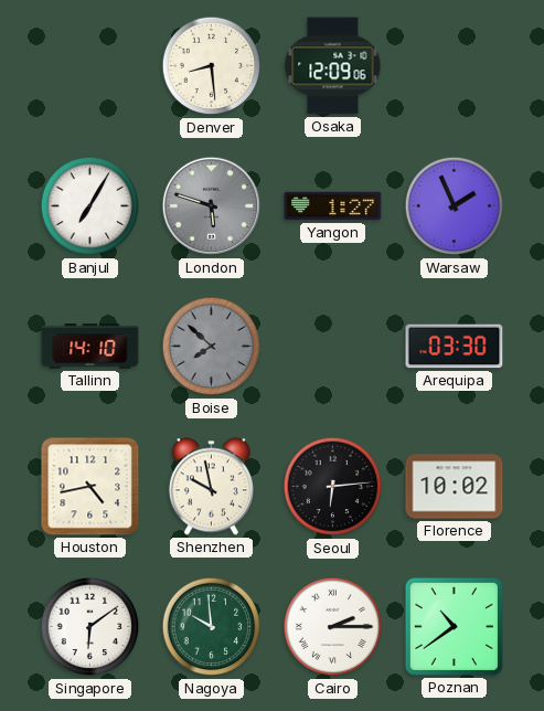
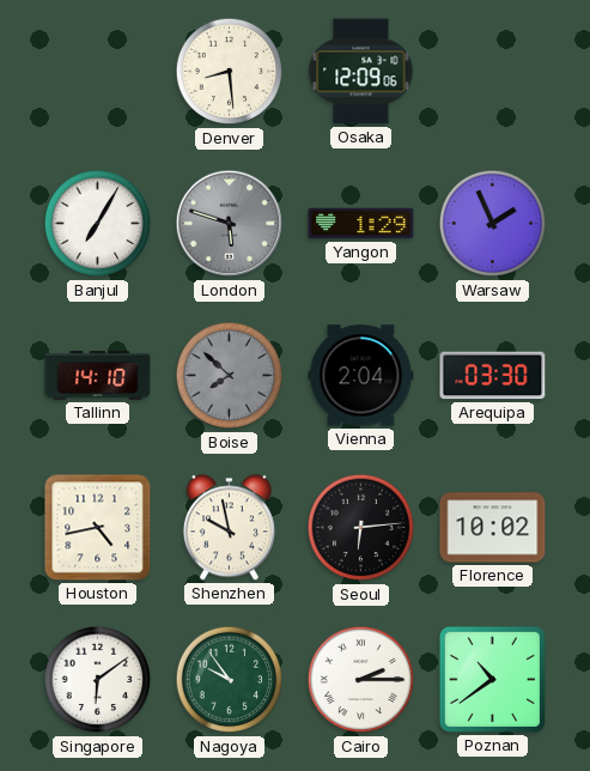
Yangon: 1:27 -> 1:29 (361, 224)
Vienna: none -> 2:04 (361, 376)
Nagoya: 9:59 -> 9:54 (230, 680)
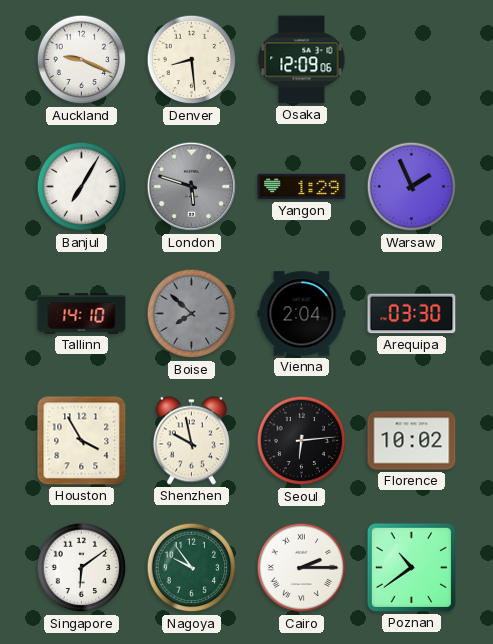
Auckland: none -> 9:19 (82, 60)
Houston: 4:43 -> 3:55 (82, 441)
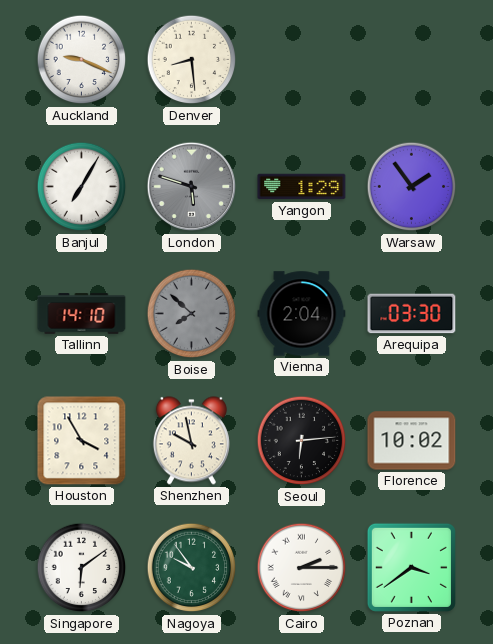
Osaka: 12:09 -> none (302, 60)
Warsaw: 1:56 -> 1:54 (412, 187)
Poznan: 10:39 -> 3:39 (411, 567)
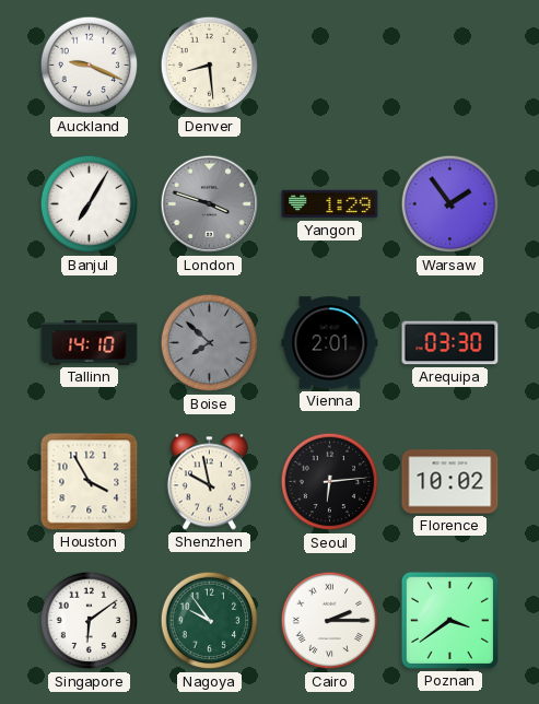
London: 5:48 -> 3:48 (210, 204)
Vienna: 2:04 -> 2:01 (330, 343)
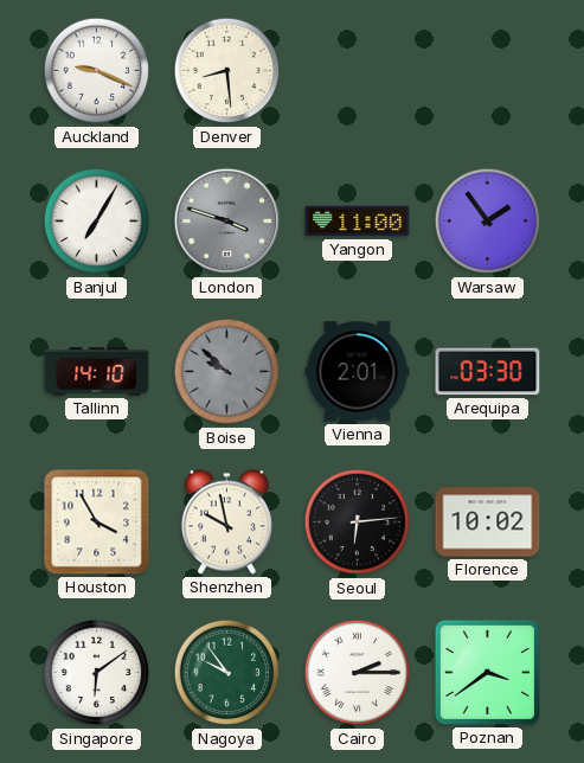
Yangon: 1:29 -> 11:00 (358, 222)
Boise: 7:52 -> 9:52 (227, 372)
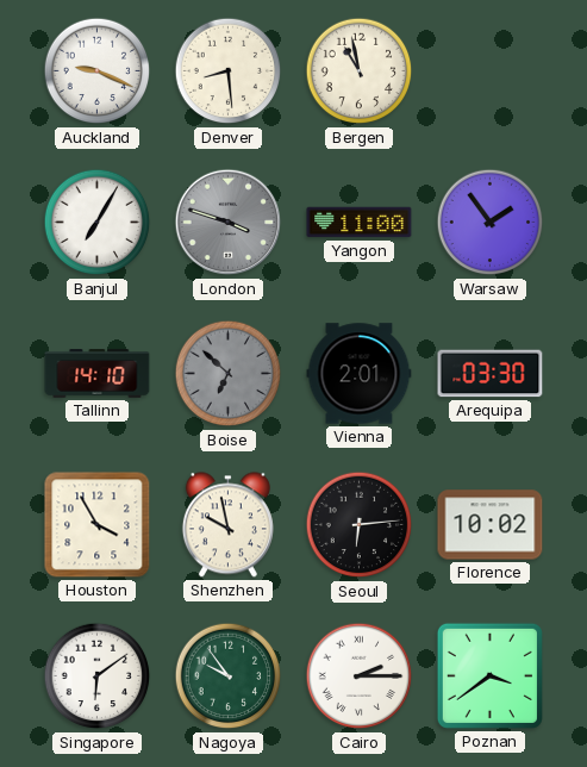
Bergen: none -> 10:58 (360, 71)
Boise: 9:52 -> 6:52 (229, 374)
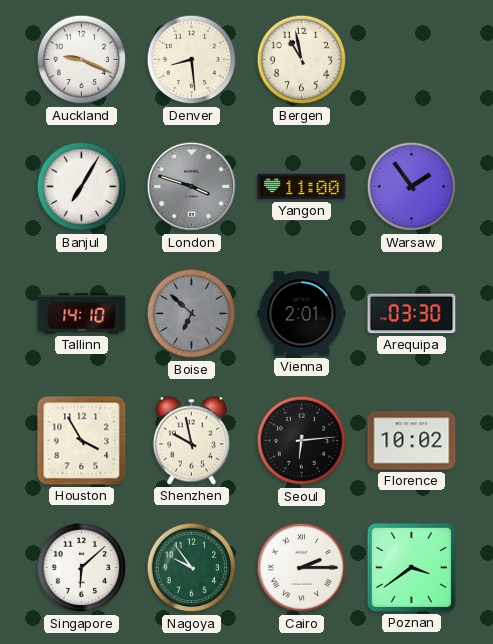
Singapore: 6:09 -> 6:08 (82, 568)
